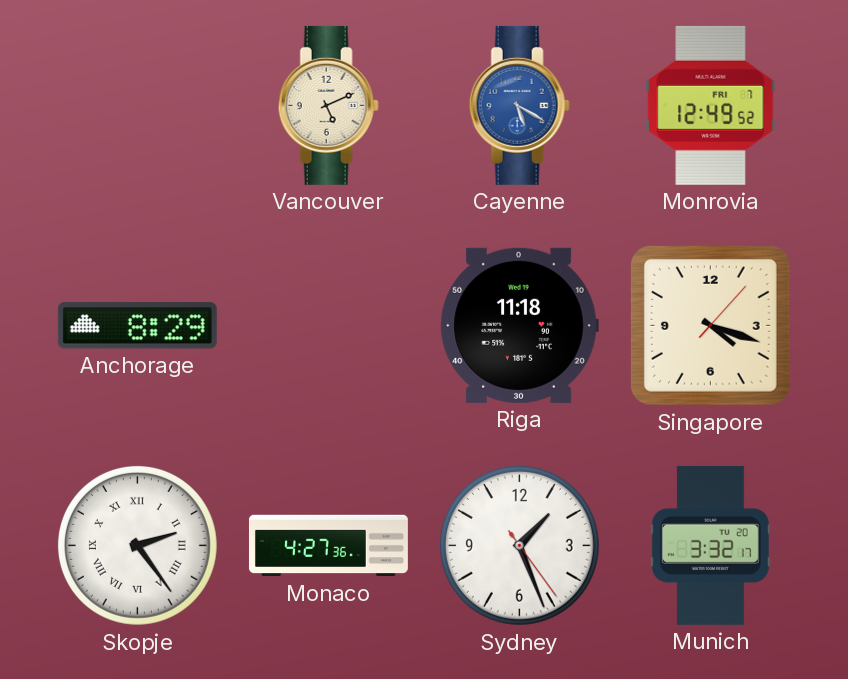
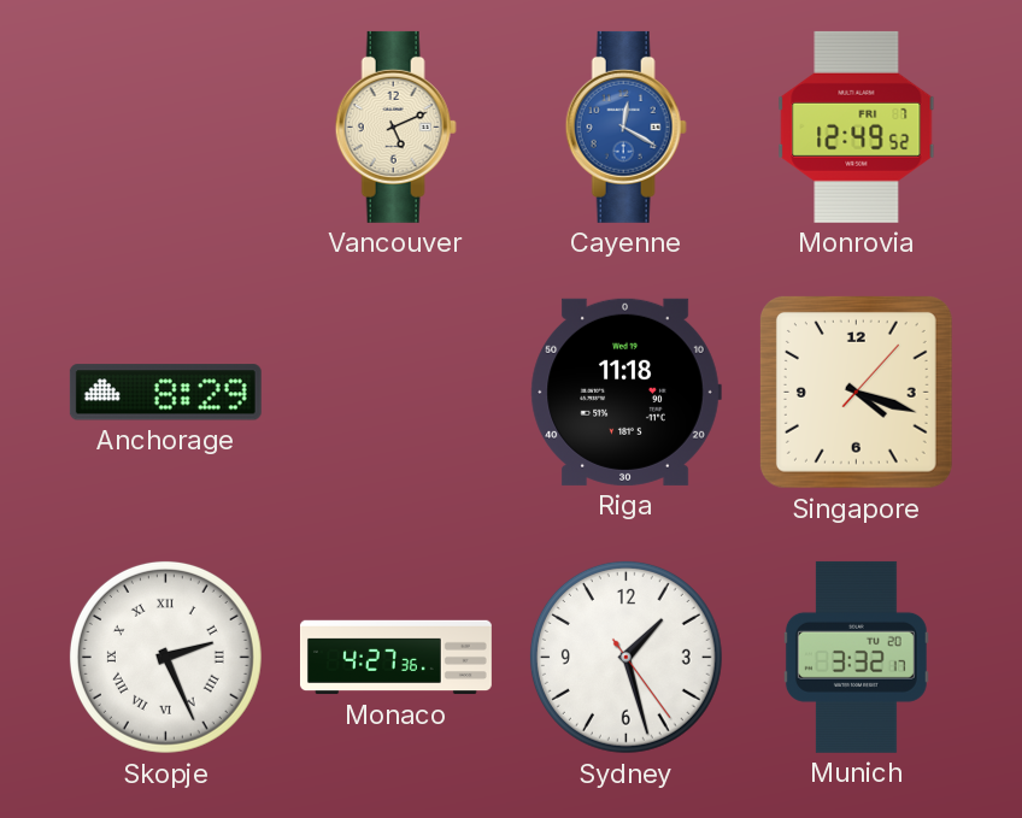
Cayenne: 5:20 -> 12:20 (625, 126)
Skopje: 2:24 -> 2:26 (165, 657)
Sydney: 1:26 -> 1:27 (625, 657)
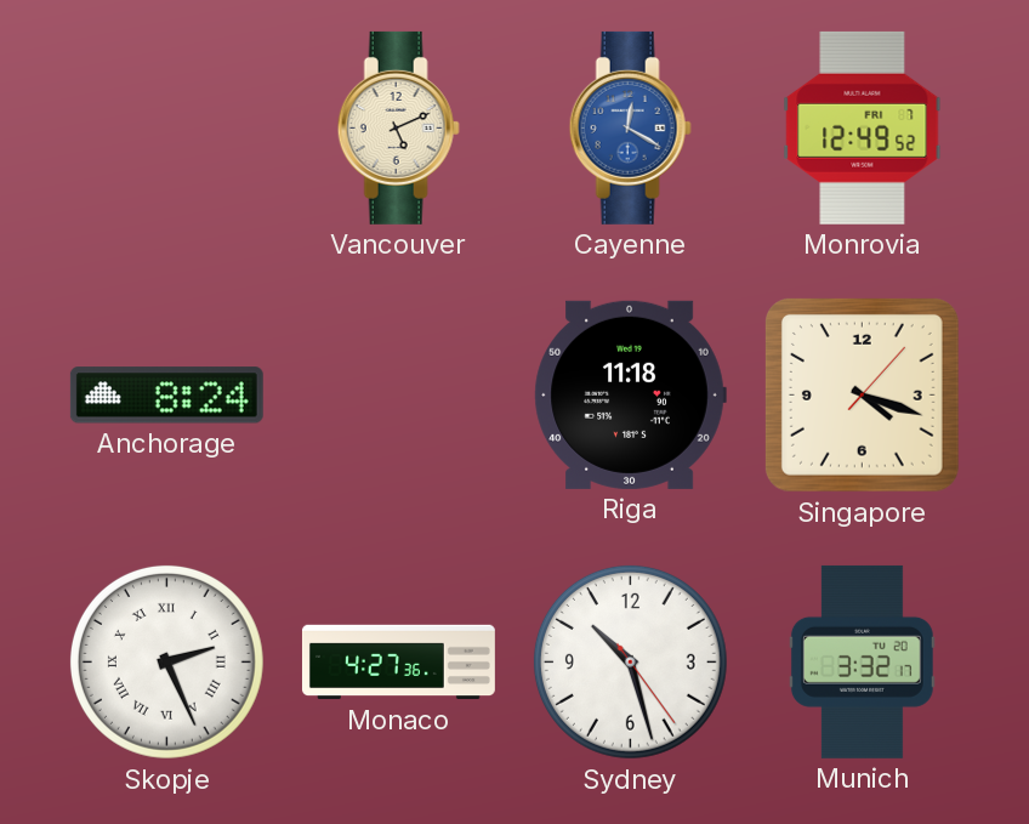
Anchorage: 8:29 -> 8:24 (166, 396)
Sydney: 1:27 -> 10:27 (630, 661)
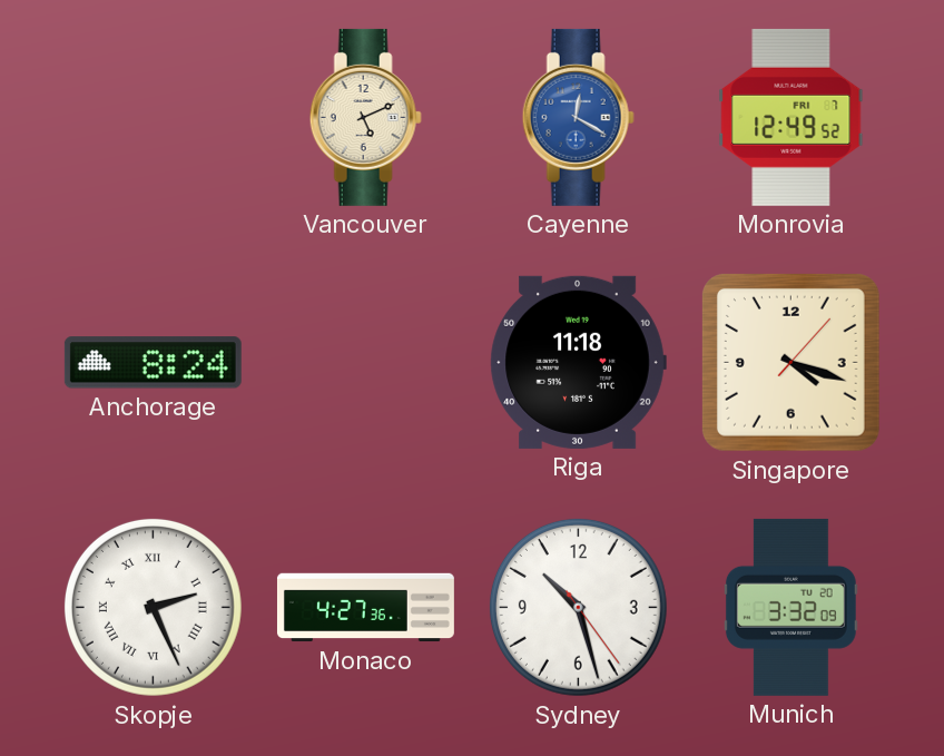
Munich: 3:32:17 -> 3:32:09 (790, 607)
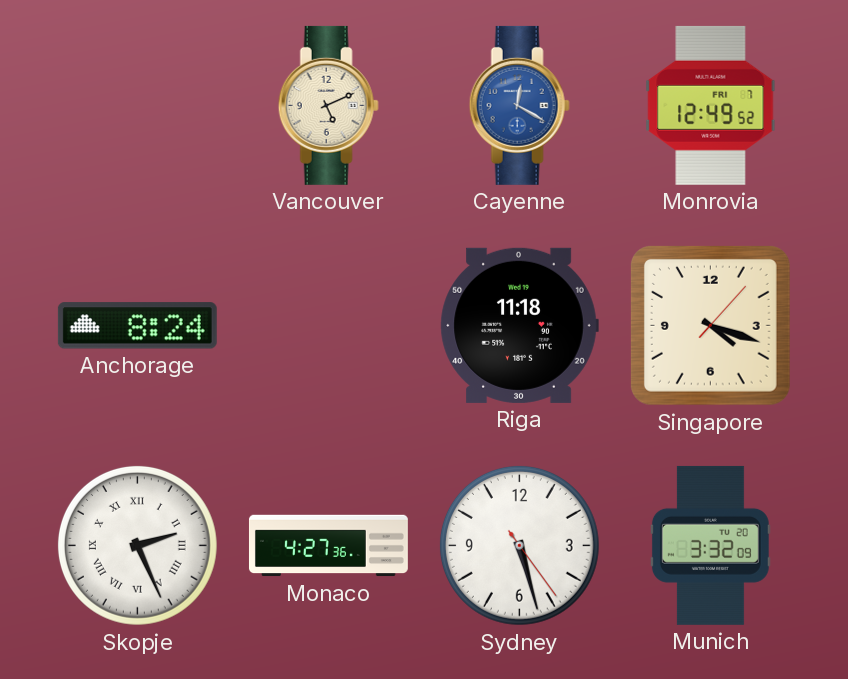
Sydney: 10:27 -> 5:27 (519, 545)
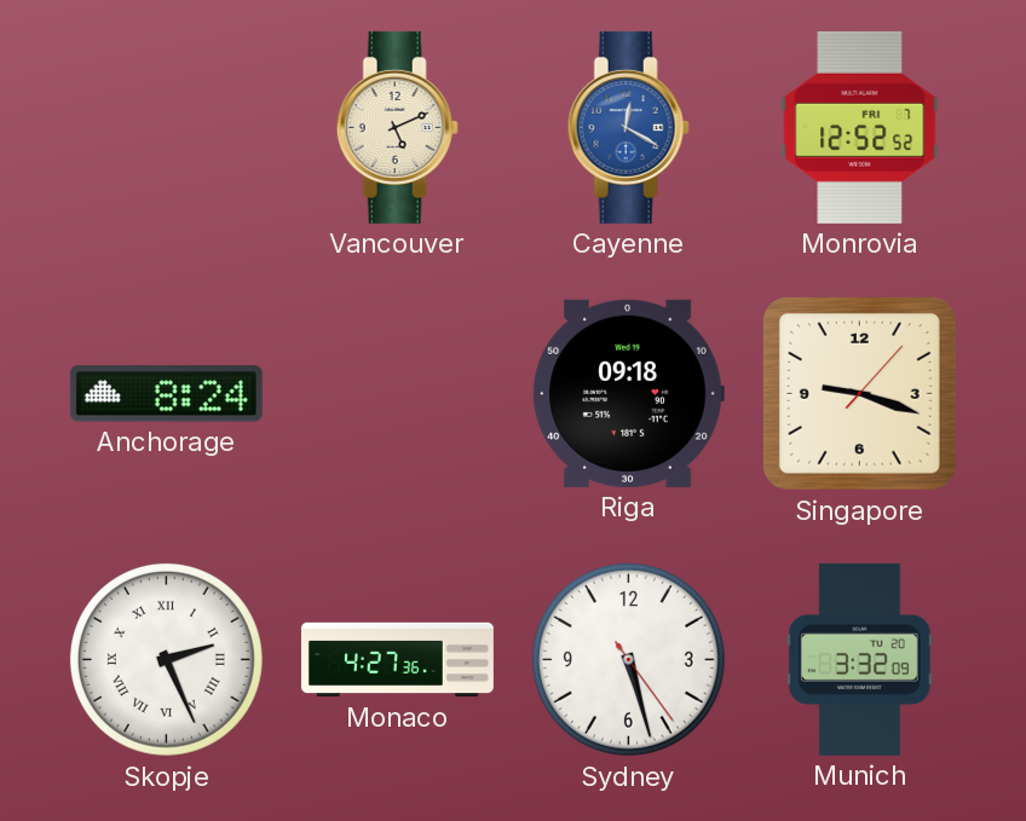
Monrovia: 12:49 -> 12:52 (860, 127)
Riga: 11:18 -> 09:18 (628, 393)
Singapore: 4:18 -> 9:18 (859, 393)
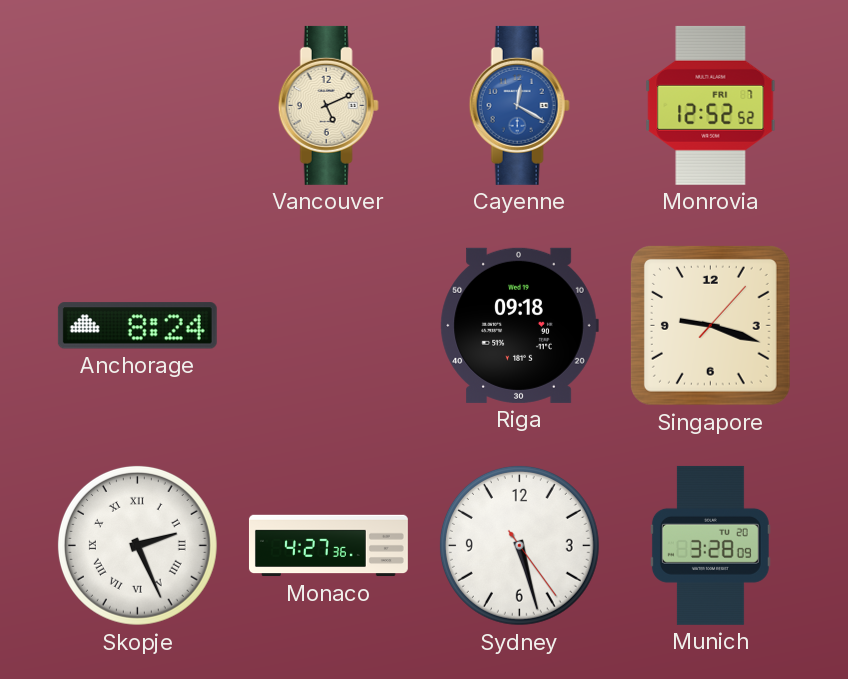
Munich: 3:32 -> 3:28 (710, 545)
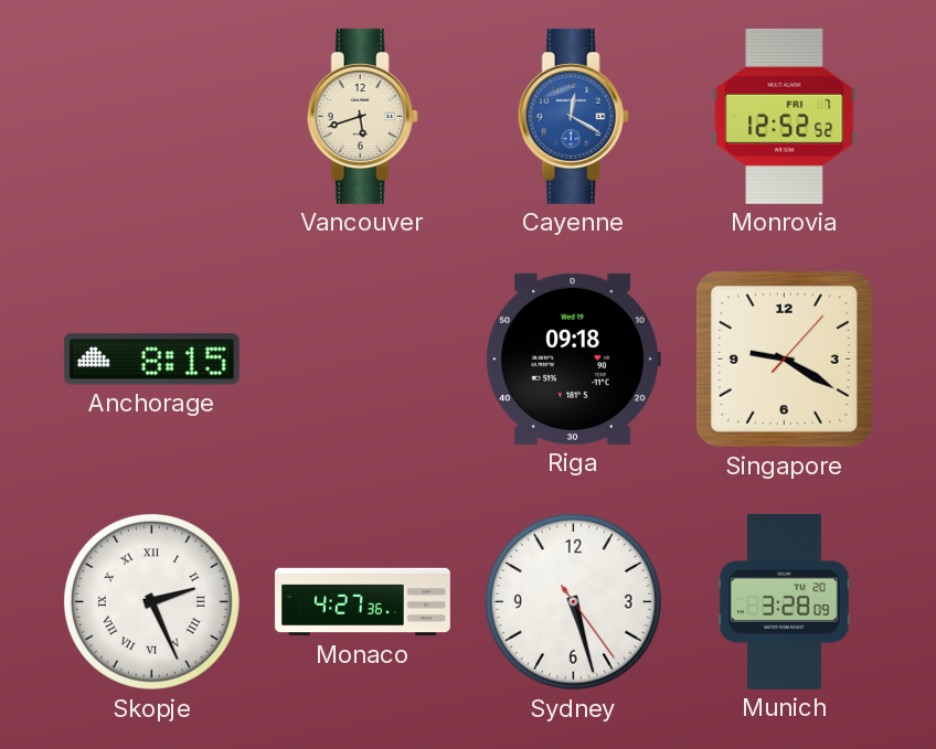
Vancouver: 5:11 -> 5:42 (362, 116)
Anchorage: 8:24 -> 8:15 (151, 360)
Singapore: 9:18 -> 9:20 (784, 359)
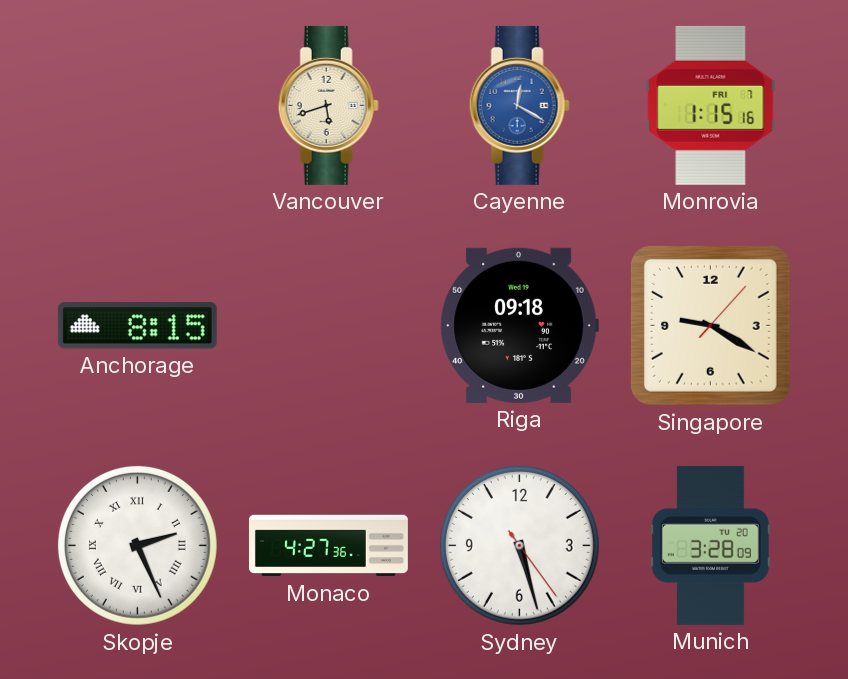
Monrovia: 12:52 -> 1:15 (711, 105)
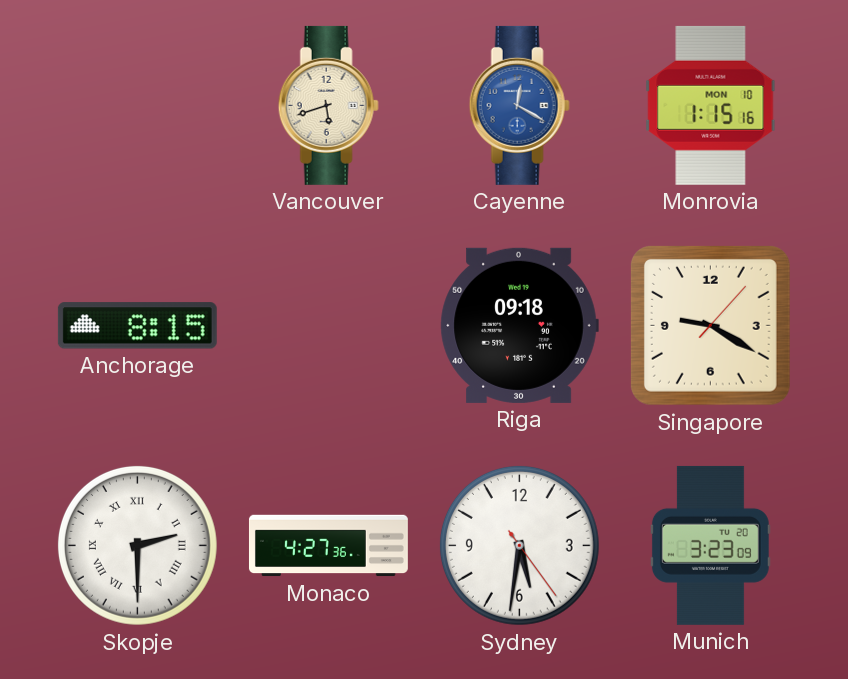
Monrovia date: FRI 7 -> MON 10 (711, 105)
Skopje: 2:26 -> 2:30 (137, 545)
Sydney: 5:27 -> 5:31 (519, 545)
Munich: 3:28 -> 3:23 (710, 545)
